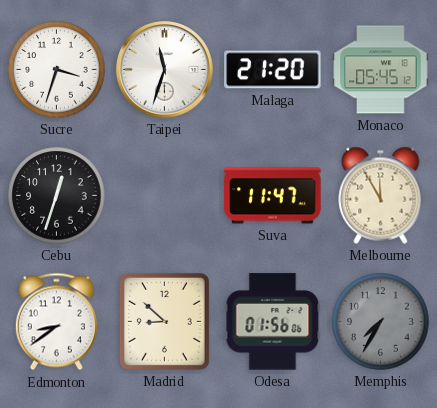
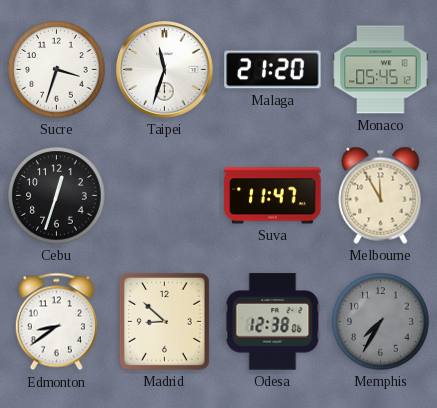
Odesa: 01:56 -> 12:38 (273, 322)
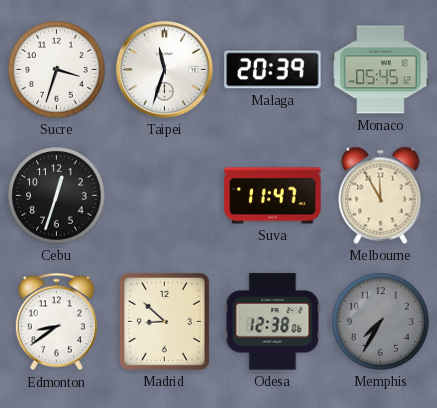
Malaga: 21:20 -> 20:39 (273, 70)
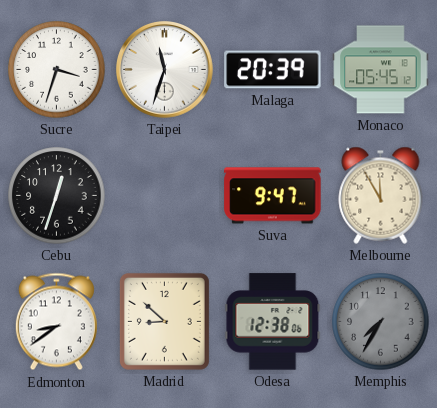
Suva: 11:47 -> 9:47 (273, 196)
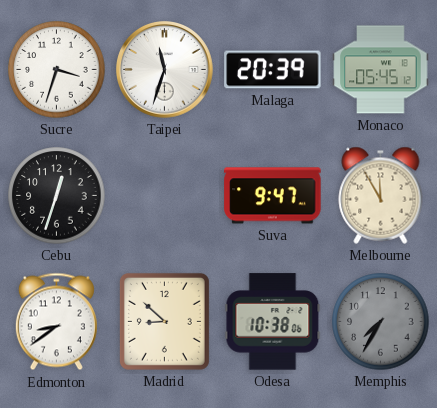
Odesa: 12:38 -> 10:38 (273, 322)
